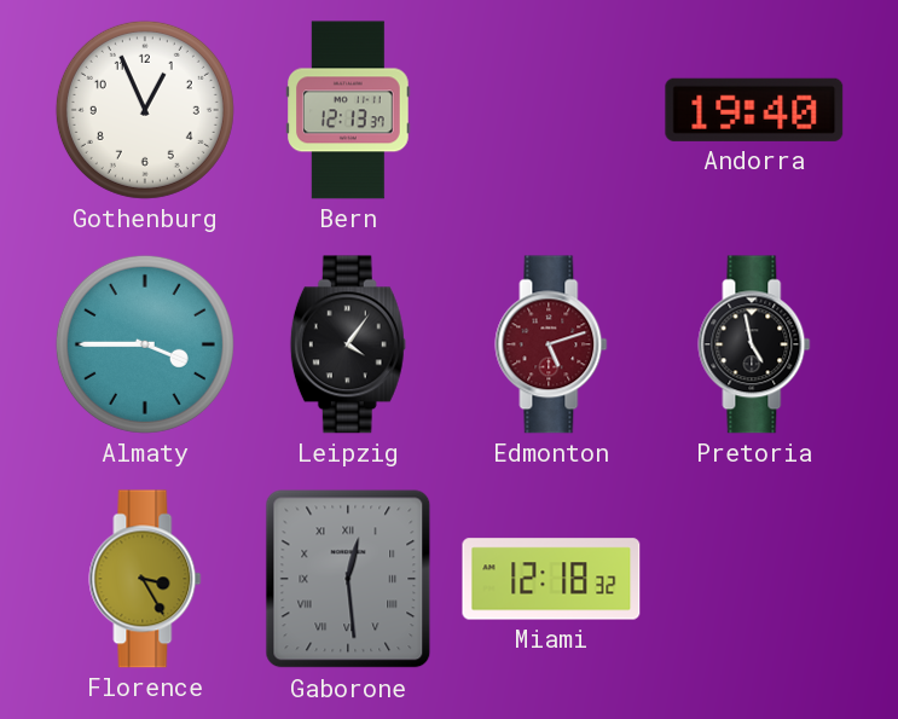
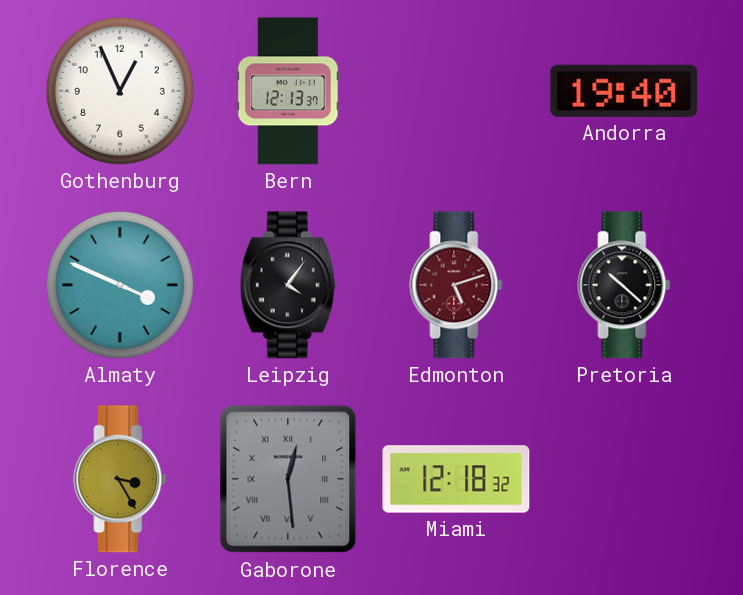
Almaty: 3:45 -> 3:49 (120, 285)
Pretoria: 4:58 -> 10:22 (624, 285)
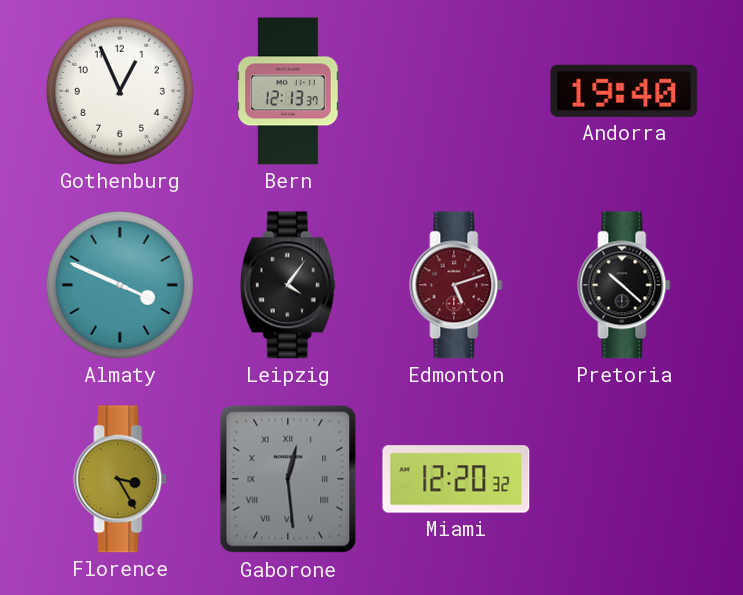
Miami: 12:18 -> 12:20 (456, 479)
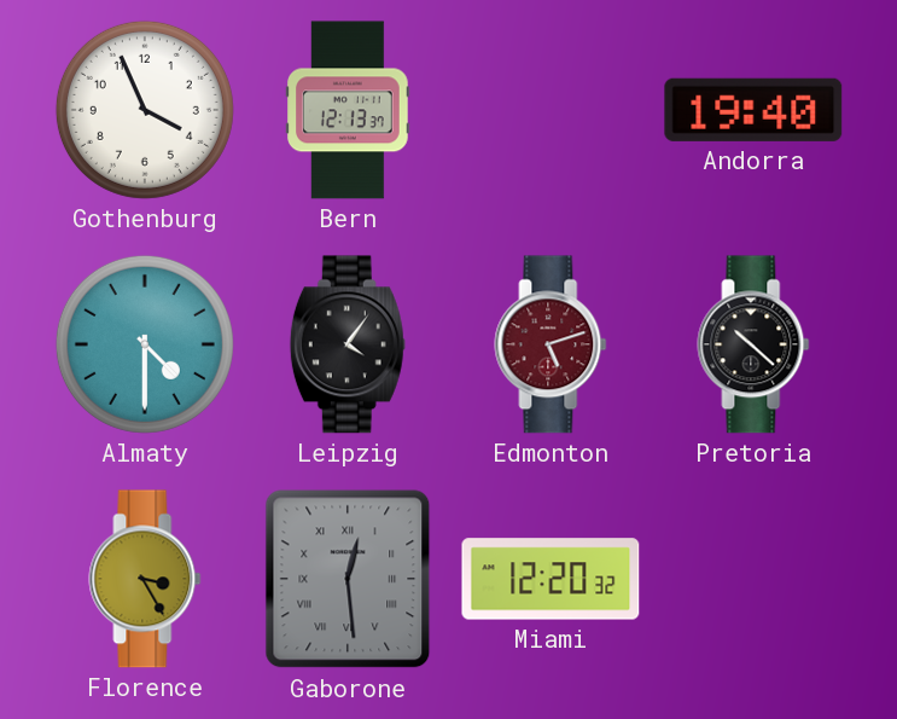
Gothenburg: 12:56 -> 3:56 (145, 110)
Almaty: 3:49 -> 4:30 (145, 344)
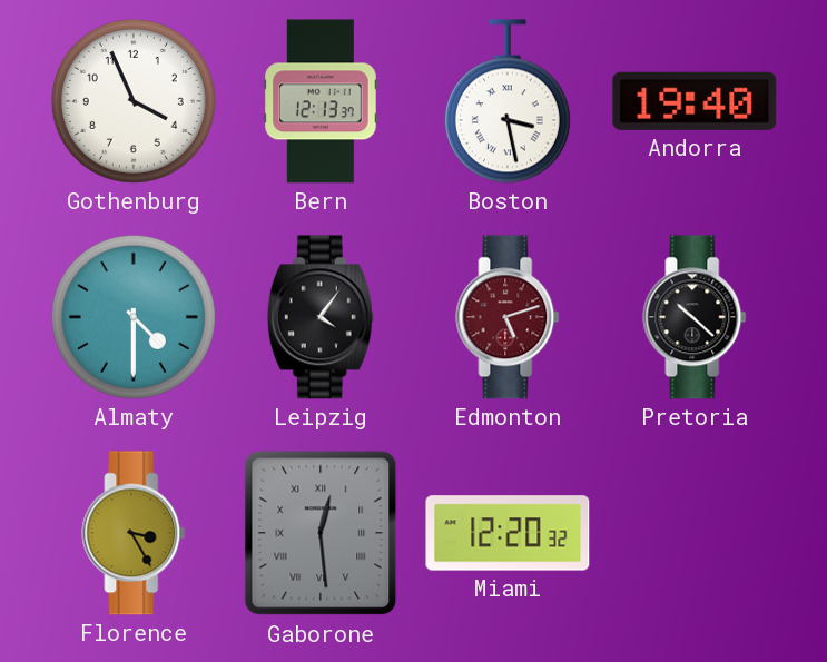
Boston: none -> 3:28 (508, 101)
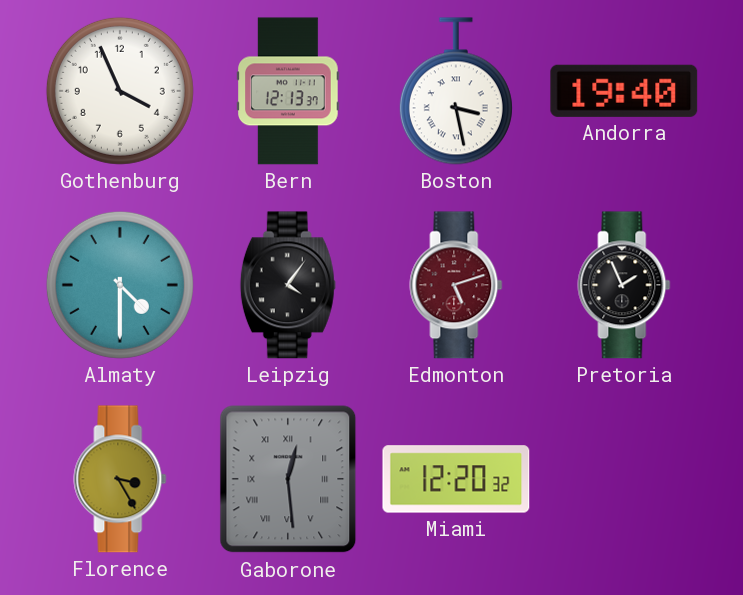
Pretoria: 10:22 -> 1:56 (624, 285)
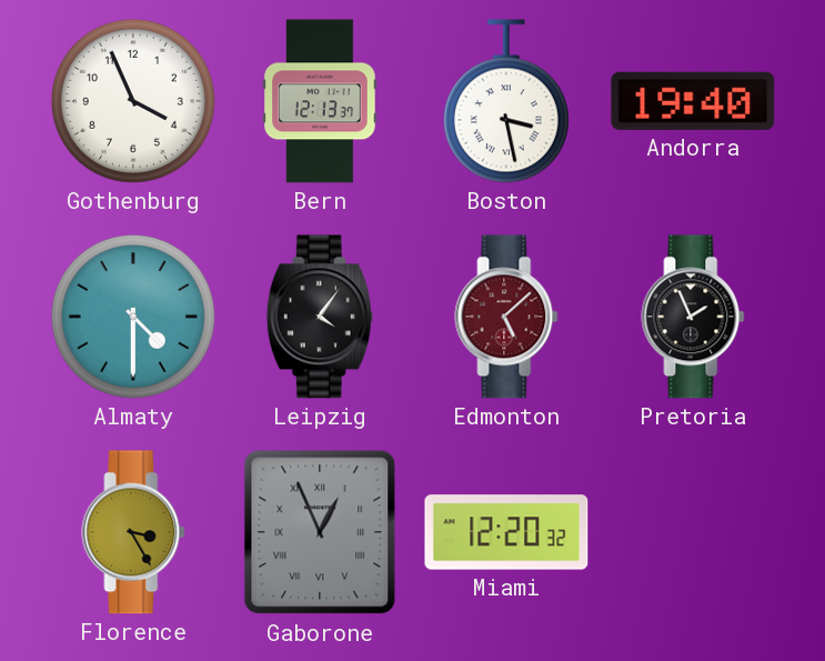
Edmonton: 5:12 -> 5:08 (506, 317)
Gaborone: 12:29 -> 12:56 (320, 532)
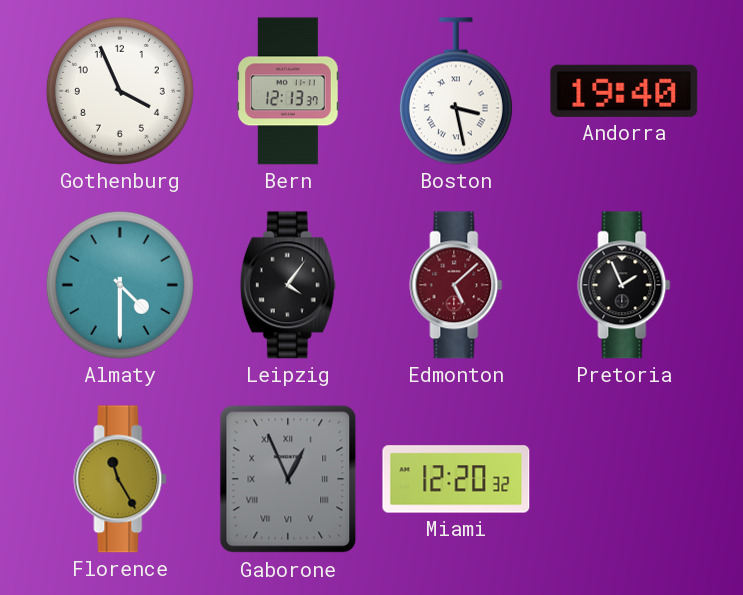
Florence: 3:25 -> 11:25 (120, 479)
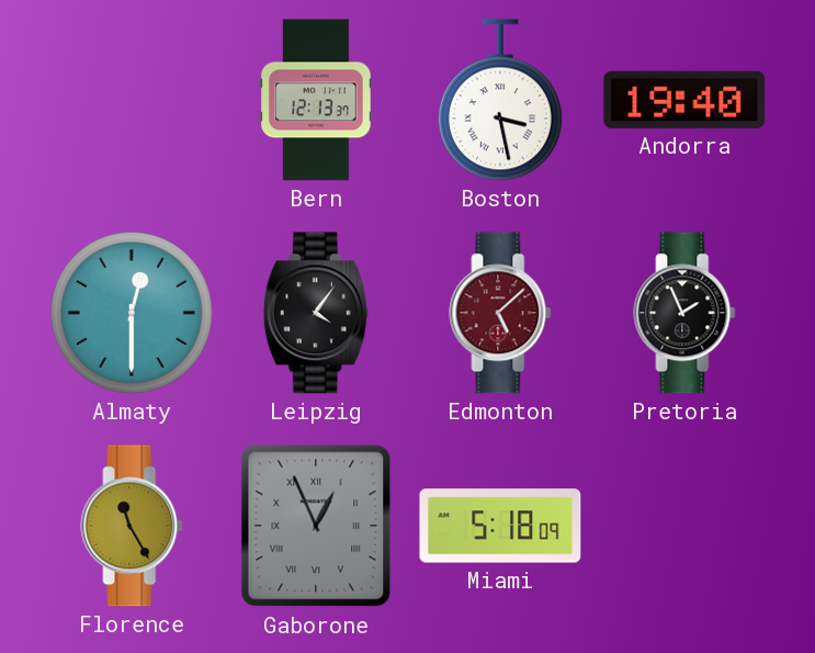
Gothenburg: 3:56 -> none (120, 91)
Almaty: 4:30 -> 12:30 (132, 313)
Miami: 12:20 -> 5:18 (500, 526)
